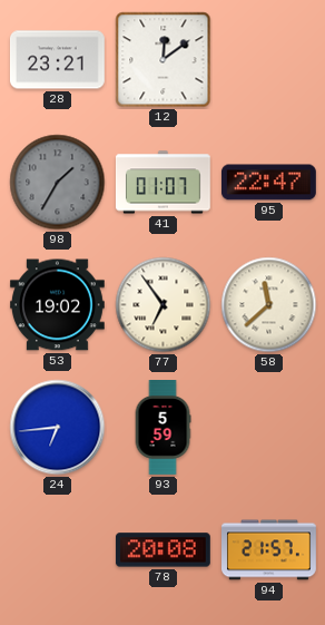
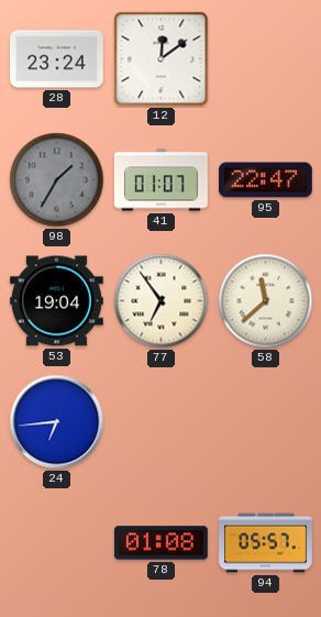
28: 23:21 -> 23:24 (56, 59)
53: 19:02 -> 19:04 (57, 301)
93: 5:59 -> none (162, 428)
78: 20:08 -> 01:08 (160, 543)
94: 21:57 -> 05:57 (266, 543)
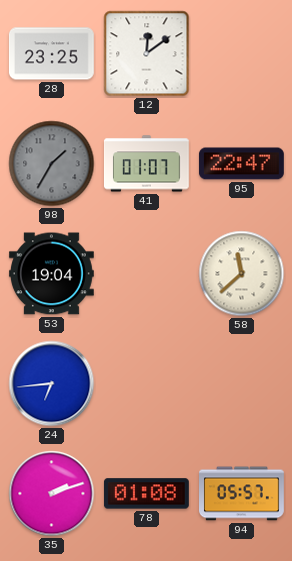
28: 23:24 -> 23:25 (51, 54)
77: 6:54 -> none (162, 301)
35: none -> 2:12 (52, 494)
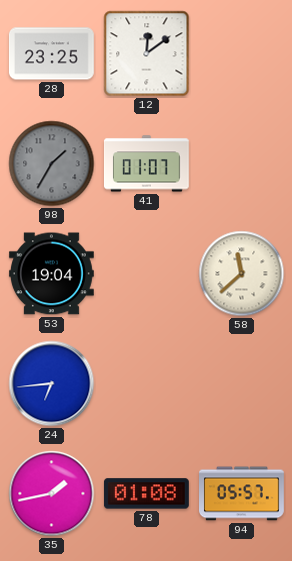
95: 22:47 -> none (242, 164)
35: 2:12 -> 1:43 (52, 494)
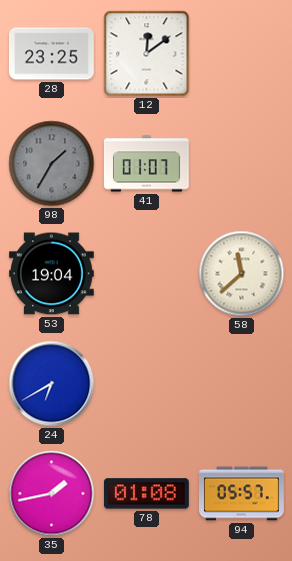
24: 6:44 -> 6:40 (52, 384)
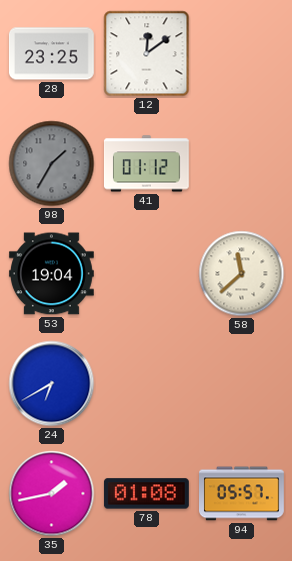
41: 01:07 -> 01:12 (146, 164)
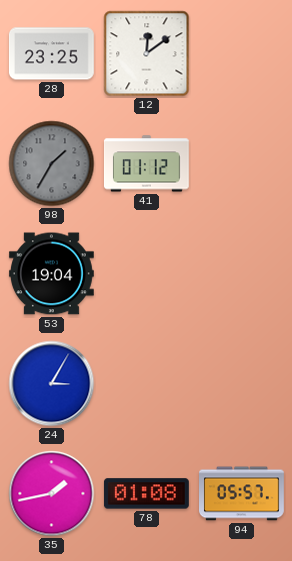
58: 11:38 -> none (242, 274)
24: 6:40 -> 3:05 (52, 384)
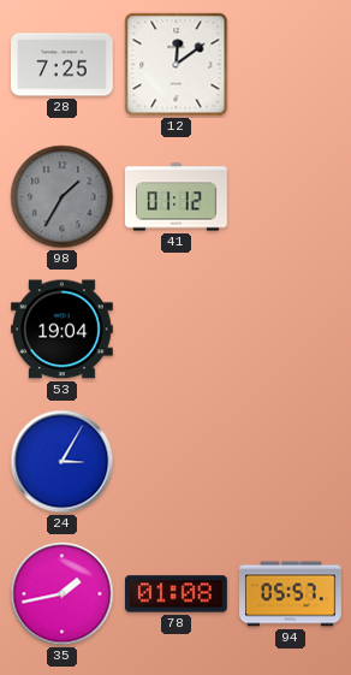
28: 23:25 -> 7:25 (61, 65)
